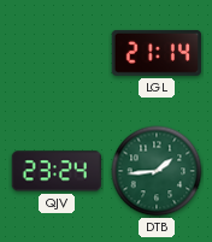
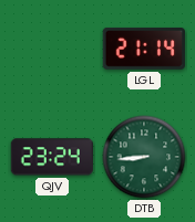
DTB: 1:44 -> 8:44 (144, 157)
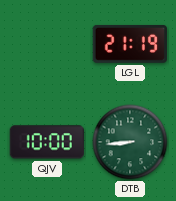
LGL: 21:14 -> 21:19 (130, 44)
QJV: 23:24 -> 10:00 (47, 142)
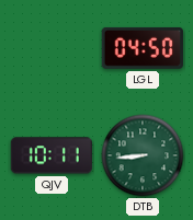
LGL: 21:19 -> 04:50 (143, 48)
QJV: 10:00 -> 10:11 (52, 155)
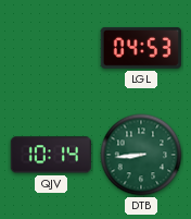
LGL: 04:50 -> 04:53 (141, 48)
QJV: 10:11 -> 10:14 (51, 155)
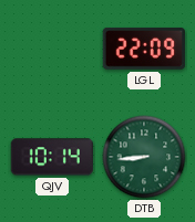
LGL: 04:53 -> 22:09 (144, 49)
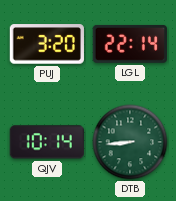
PUJ: none -> 3:20 (47, 44)
LGL: 22:09 -> 22:14 (130, 44)
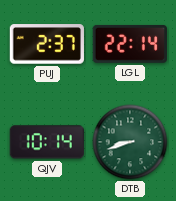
PUJ: 3:20 -> 2:37 (47, 44)
DTB: 8:44 -> 8:42 (130, 142)
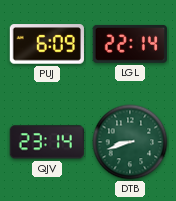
PUJ: 2:37 -> 6:09 (47, 44)
QJV: 10:14 -> 23:14 (47, 142)
